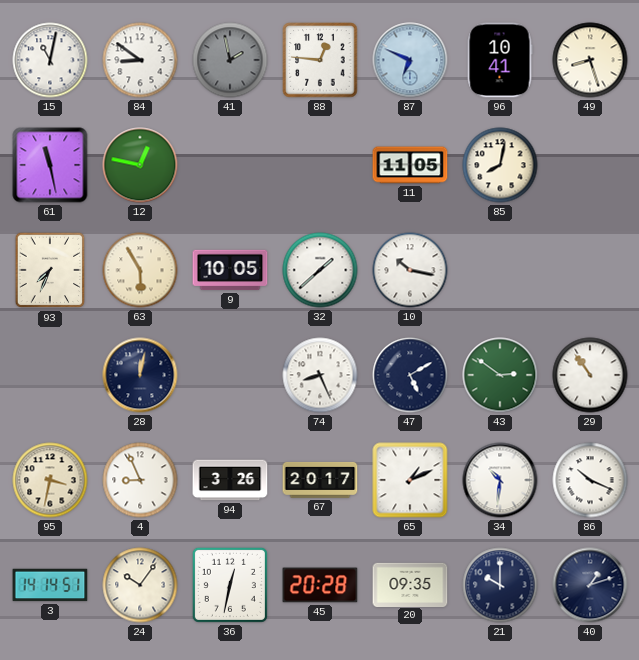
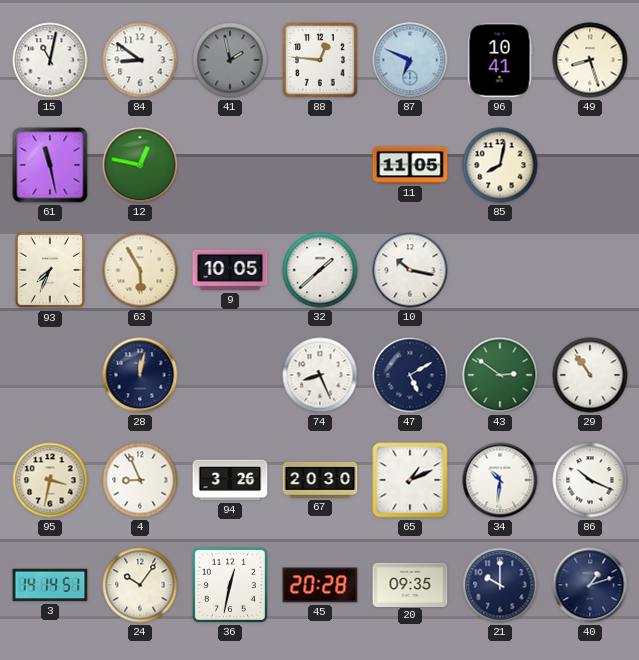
67: 20:17 -> 20:30 (320, 480)
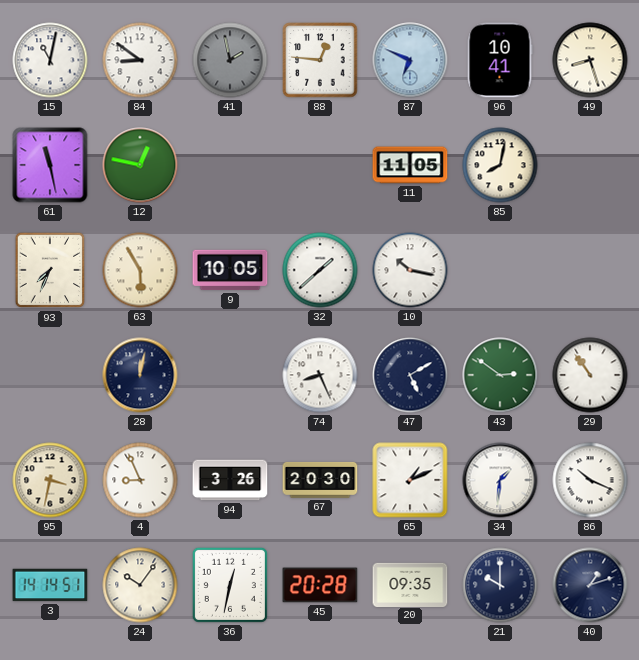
34: 10:31 -> 1:31 (500, 480)
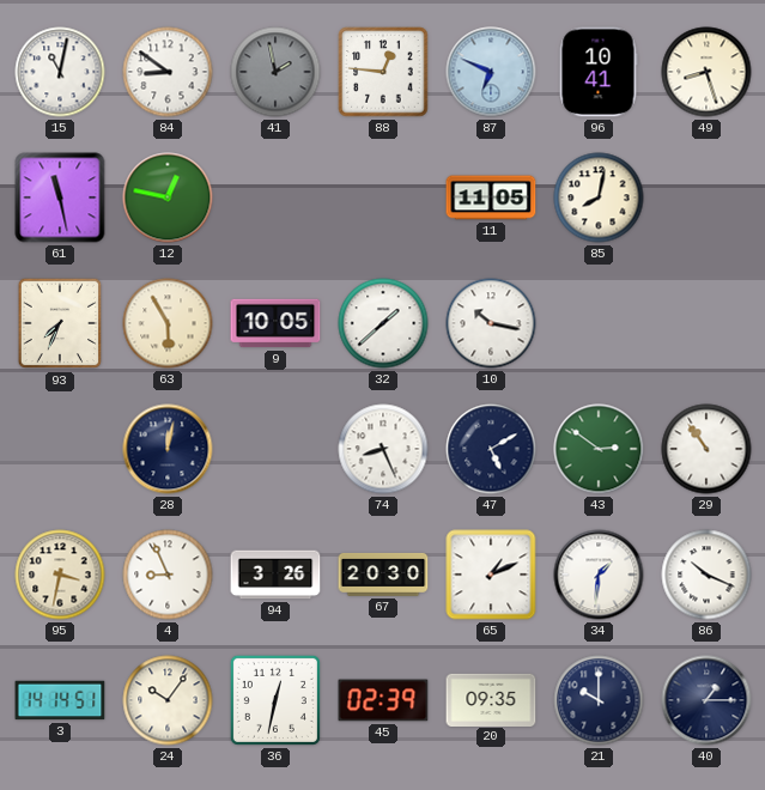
45: 20:28 -> 02:39 (383, 700)
40: 1:12 -> 1:15 (706, 700)
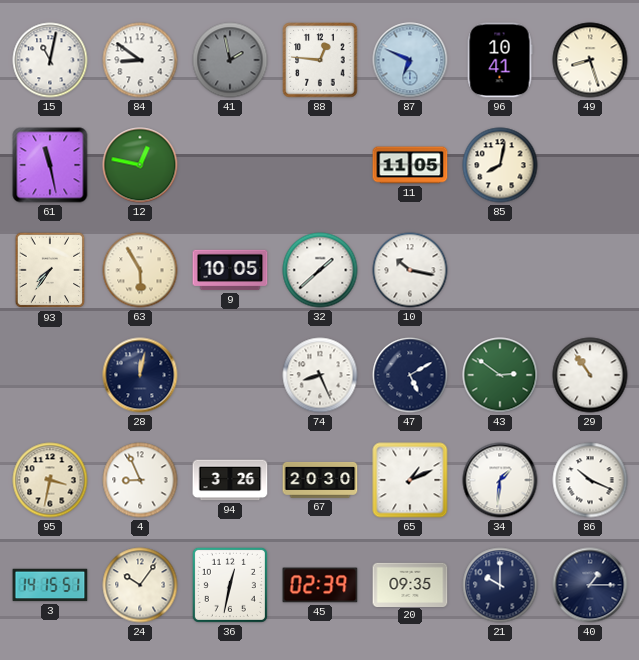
93: 7:34 -> 7:36 (50, 270)
3: 14:14 -> 14:15 (50, 585)
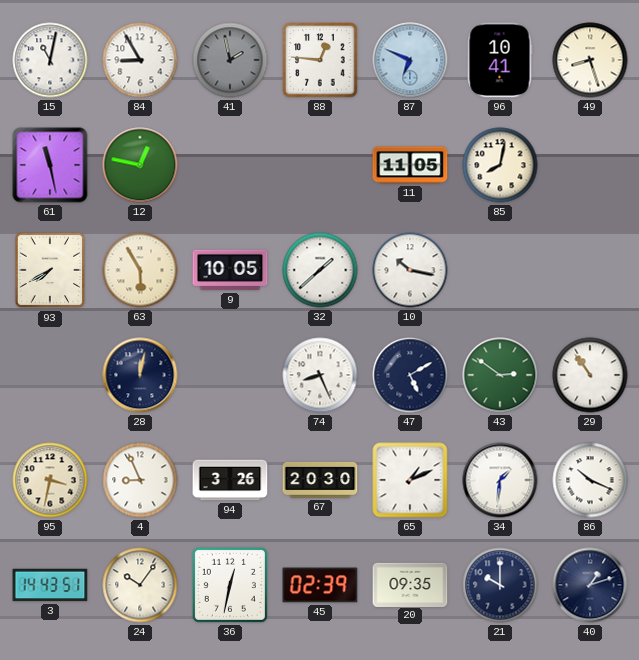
84: 8:51 -> 8:55 (140, 60)
93: 7:36 -> 7:40 (50, 270)
3: 14:15 -> 14:43 (50, 585)
40: 1:15 -> 1:12 (590, 585)
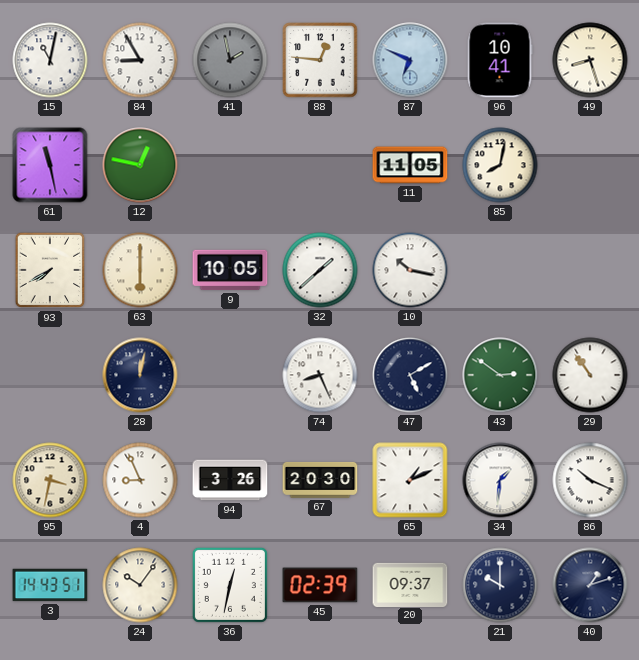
63: 5:55 -> 6:00 (140, 270)
20: 09:35 -> 09:37 (410, 584)
